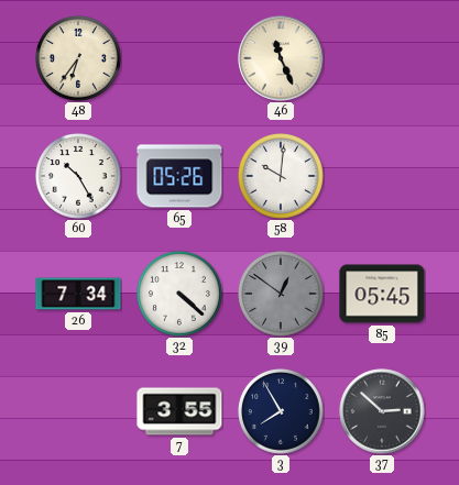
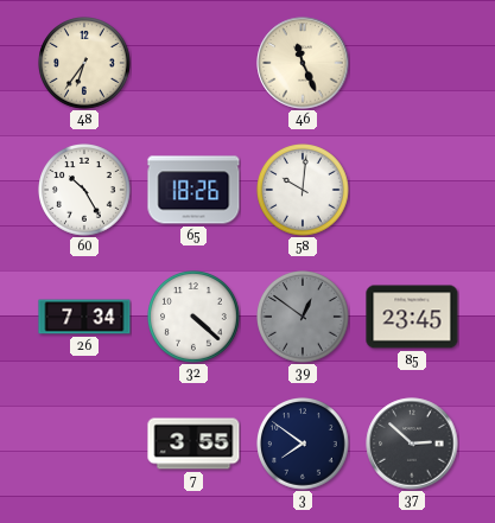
65: 05:26 -> 18:26 (193, 190)
85: 05:45 -> 23:45 (412, 317)
3: 7:55 -> 7:51 (304, 445)
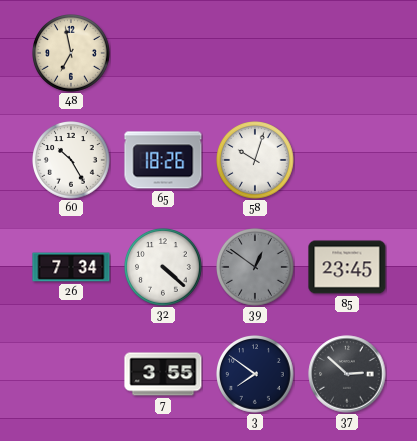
48: 6:36 -> 6:58 (72, 54)
46: 11:26 -> none (303, 63)
58: 10:01 -> 10:03 (256, 161)
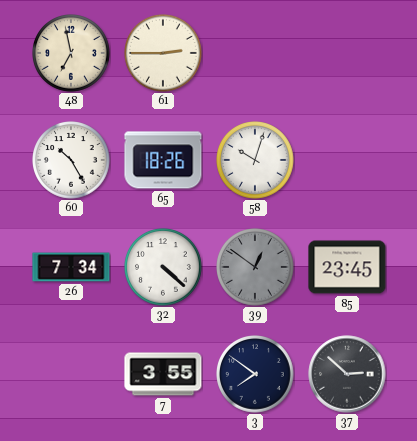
61: none -> 2:45 (164, 54)
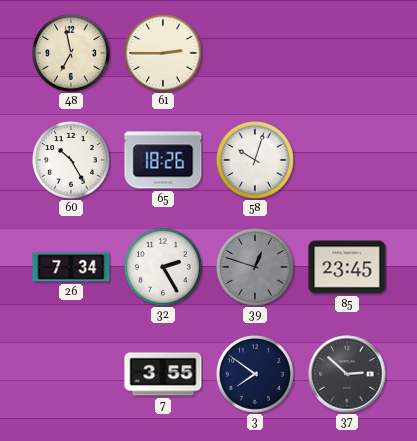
32: 4:22 -> 2:25 (164, 268)
39: 12:51 -> 12:48 (256, 268)
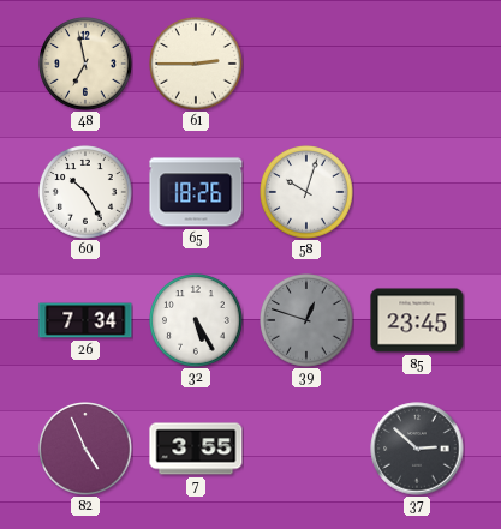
32: 2:25 -> 5:25 (197, 321)
82: none -> 4:56 (87, 450)
3: 7:51 -> none (256, 375)
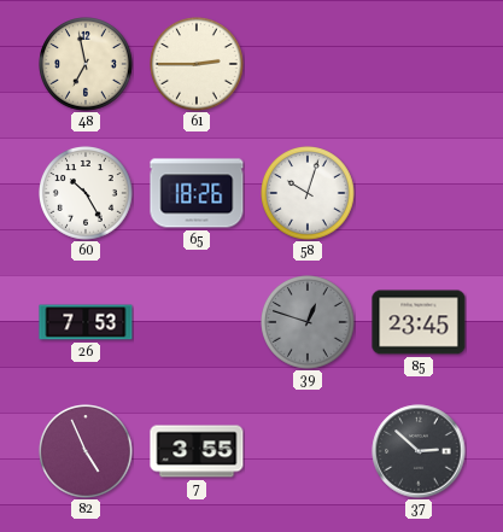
26: 7:34 -> 7:53 (86, 322)
32: 5:25 -> none (197, 321)
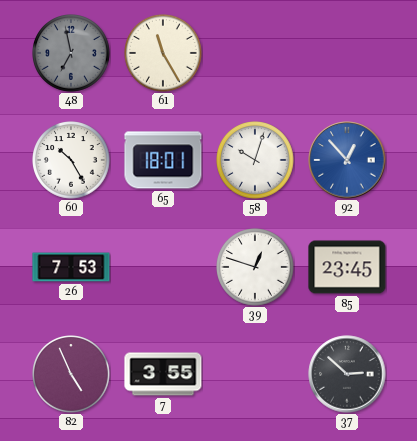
48 dial: cream -> grey (72, 54)
61: 2:45 -> 11:25 (164, 54)
65: 18:26 -> 18:01 (163, 160)
92: none -> 12:53 (347, 160)
39 dial: grey -> white (256, 268)
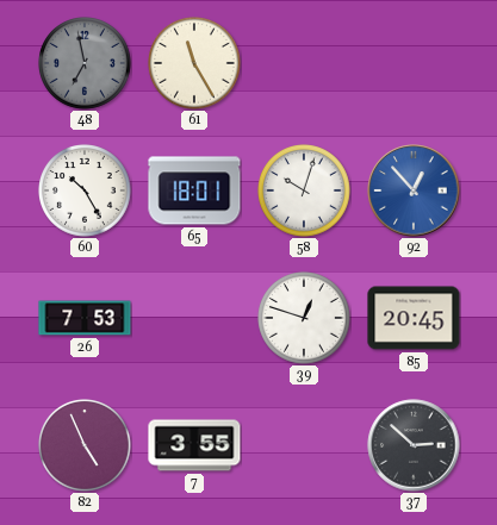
85: 23:45 -> 20:45 (414, 318)
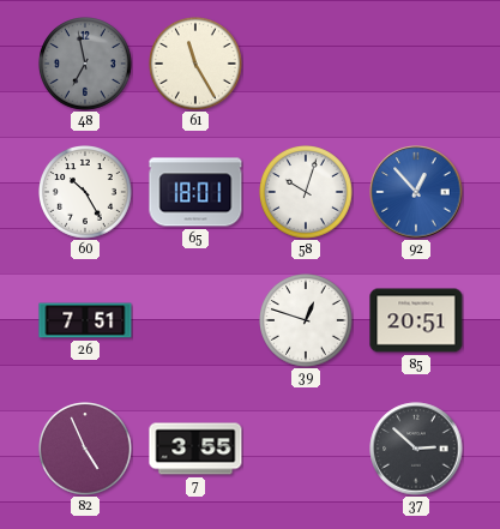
26: 7:53 -> 7:51 (85, 320)
85: 20:45 -> 20:51 (416, 320)
